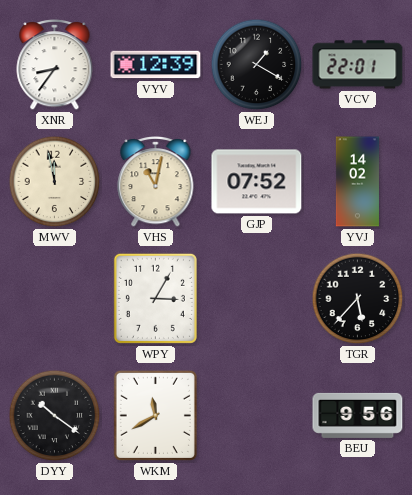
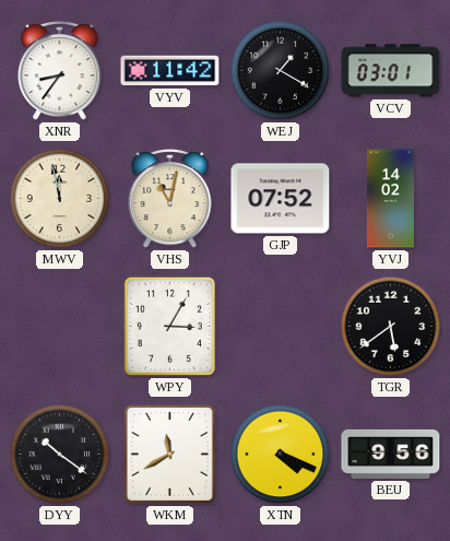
VYV: 12:39 -> 11:42 (170, 71)
VCV: 22:01 -> 03:01 (391, 71)
TGR: 5:37 -> 5:39 (391, 327)
XTN: none -> 4:19 (281, 455)
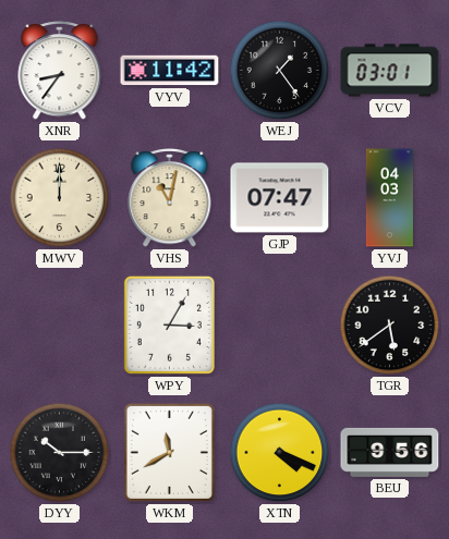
WEJ: 1:20 -> 1:24 (280, 71)
MWV: 11:58 -> 12:00 (60, 198)
GJP: 07:52 -> 07:47 (280, 198)
YVJ: 14:02 -> 04:03 (389, 198)
DYY: 10:21 -> 10:15 (60, 453)
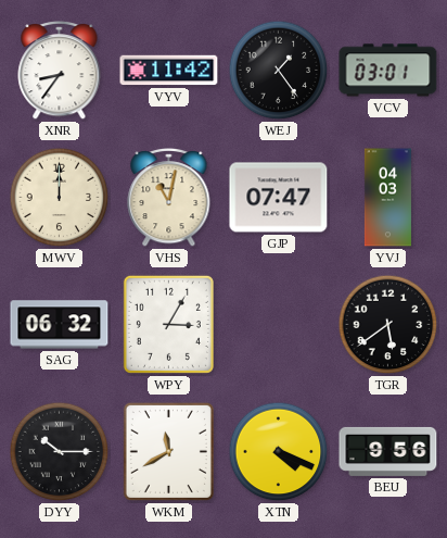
SAG: none -> 06:32 (60, 325)
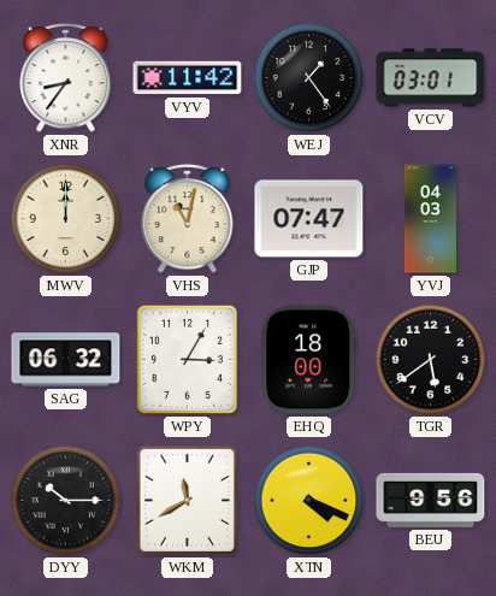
EHQ: none -> 18:00 (309, 360)
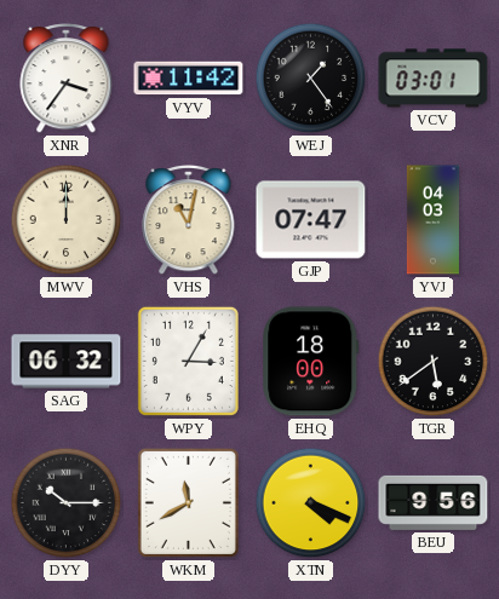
XNR: 8:36 -> 3:36 (67, 79)
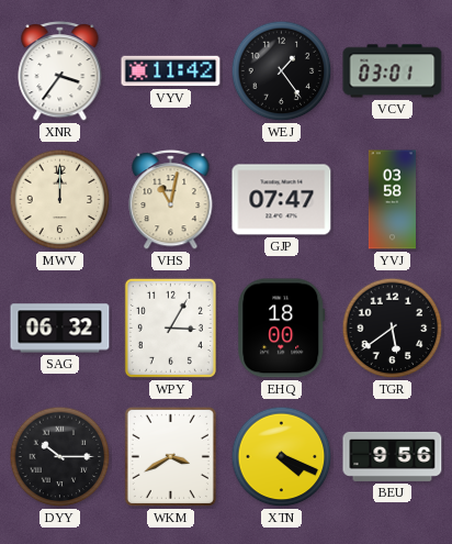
YVJ: 04:03 -> 03:58 (392, 200)
WKM: 11:40 -> 3:40 (170, 456)
